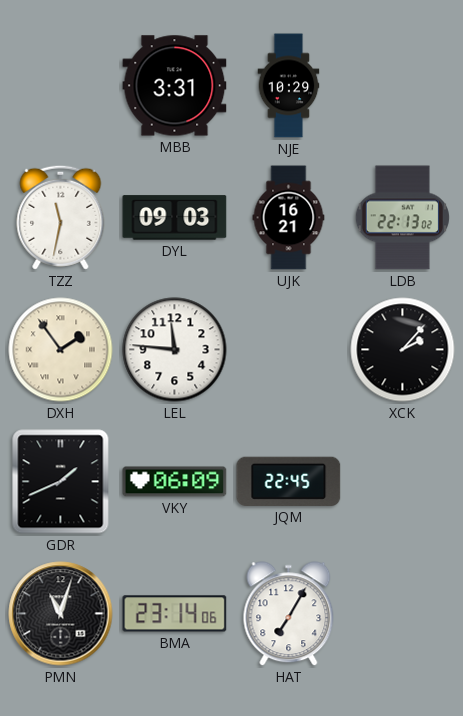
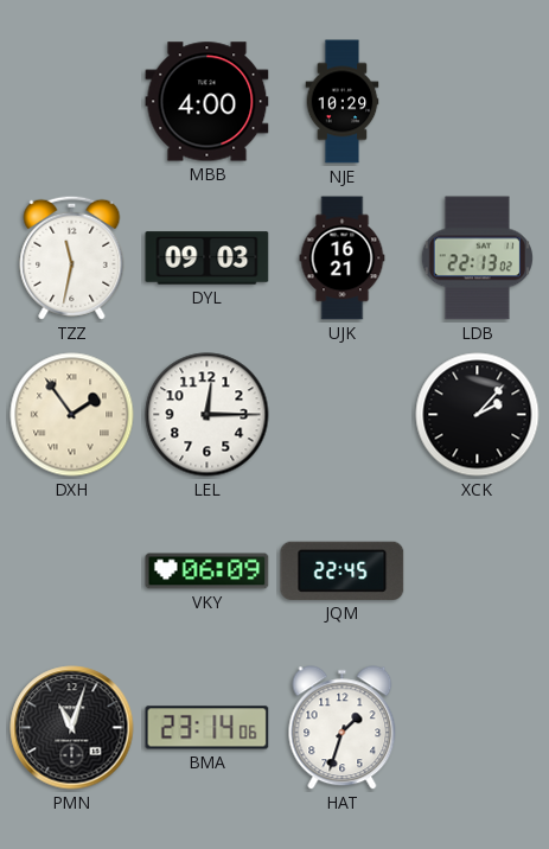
MBB: 3:31 -> 4:00 (208, 102)
LEL: 11:46 -> 12:15 (208, 415)
GDR: 1:41 -> none (61, 482)
HAT: 7:05 -> 1:33 (343, 728)
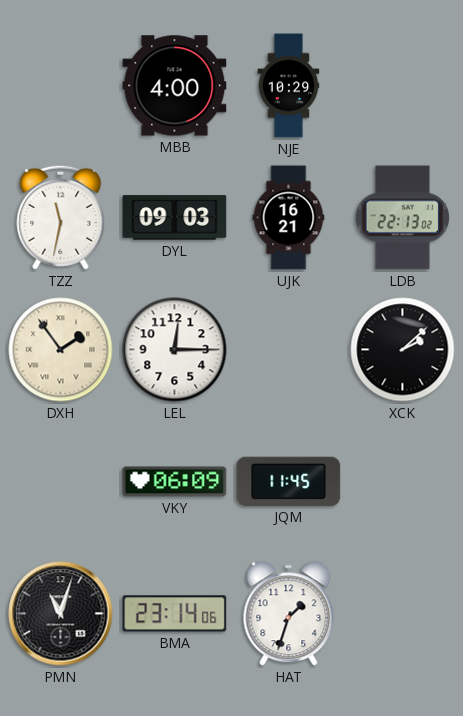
XCK: 2:07 -> 2:08 (403, 350)
JQM: 22:45 -> 11:45 (289, 481)
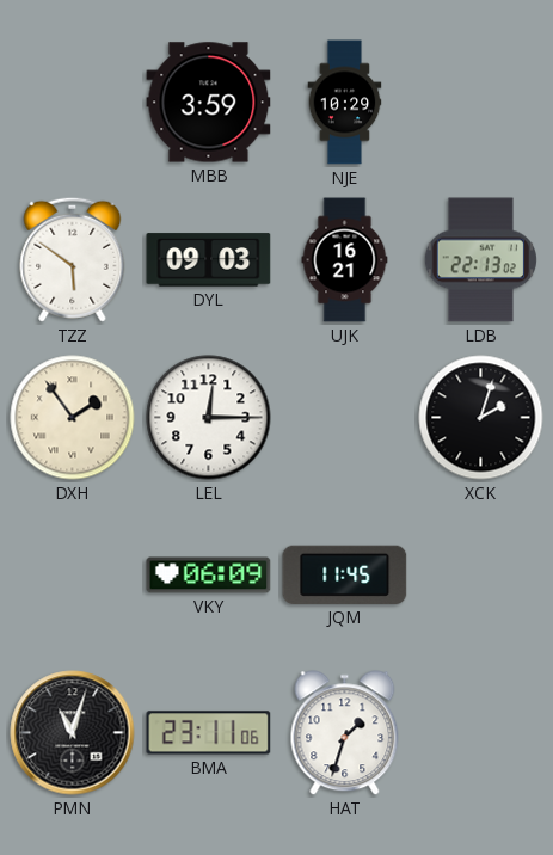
MBB: 4:00 -> 3:59 (209, 103)
TZZ: 11:32 -> 5:51 (73, 259)
XCK: 2:08 -> 2:03 (481, 418)
BMA: 23:14 -> 23:11 (209, 733)
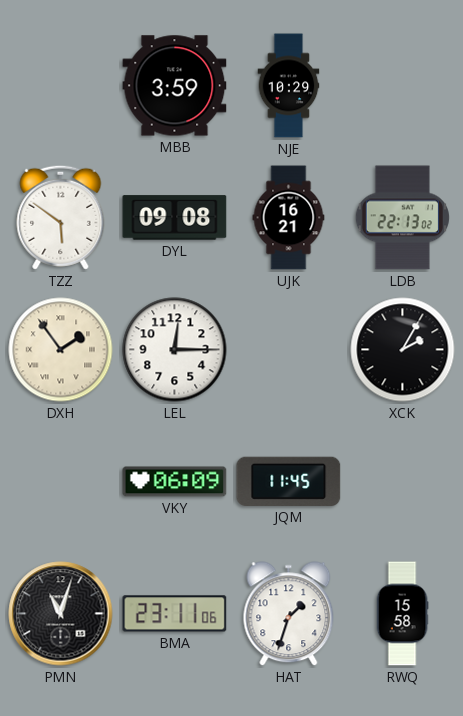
DYL: 09:03 -> 09:08 (175, 218)
XCK: 2:03 -> 2:05 (403, 350)
RWQ: none -> 15:58 (402, 614)
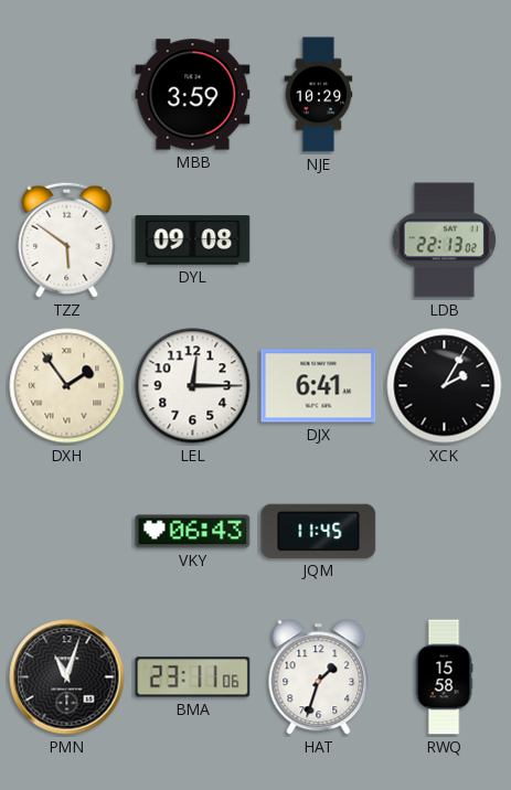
UJK: 16:21 -> none (289, 218)
DJX: none -> 6:41 (319, 386)
VKY: 06:09 -> 06:43 (193, 532)
